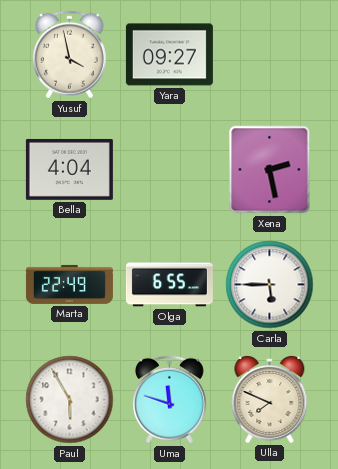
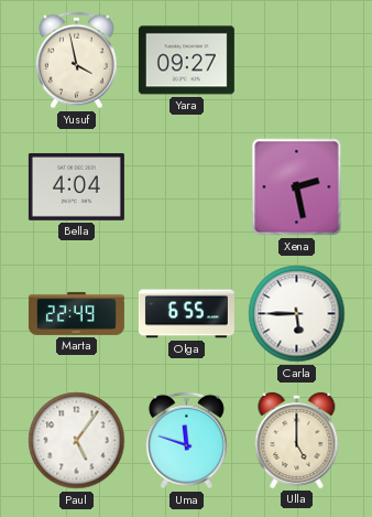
Paul: 5:55 -> 5:06 (77, 441)
Ulla: 7:49 -> 5:00 (297, 440)
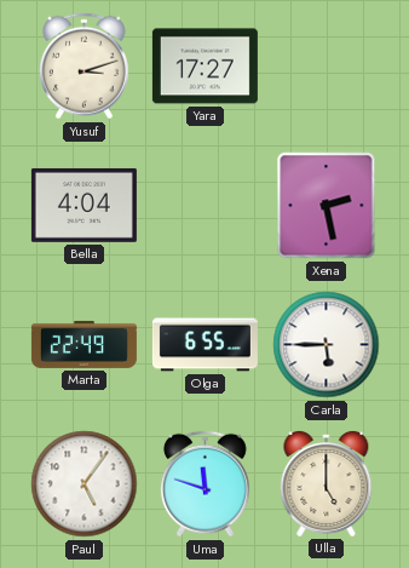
Yusuf: 3:58 -> 3:12 (83, 67)
Yara: 09:27 -> 17:27 (204, 67)
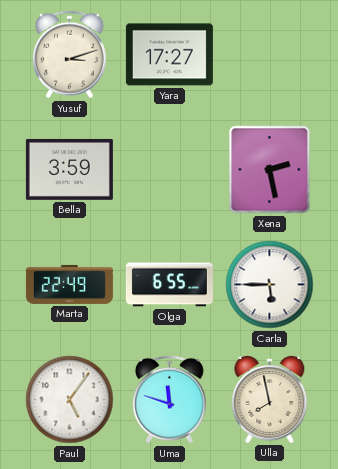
Bella: 4:04 -> 3:59 (69, 169)
Ulla: 5:00 -> 7:58 (270, 399)
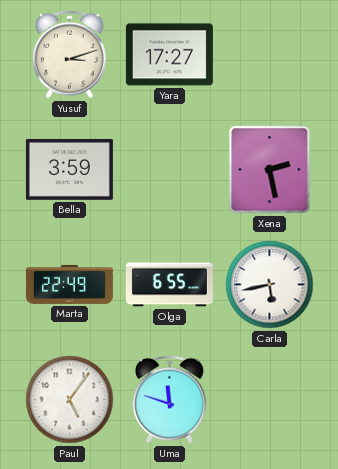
Carla: 5:45 -> 5:43 (270, 285)
Ulla: 7:58 -> none (270, 399)
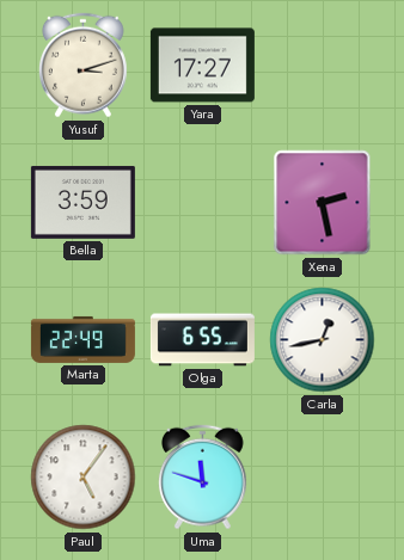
Carla: 5:43 -> 12:43 (323, 340)
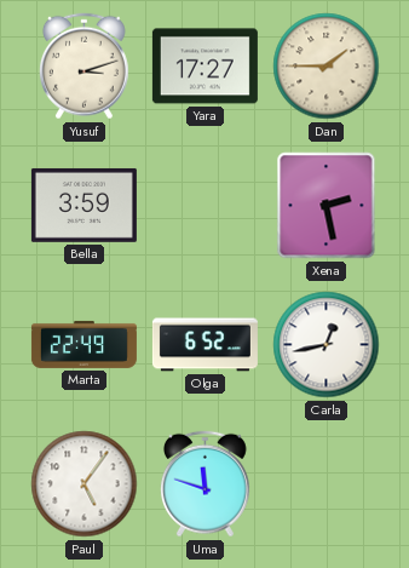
Dan: none -> 1:45 (327, 67)
Olga: 6:55 -> 6:52 (204, 345)
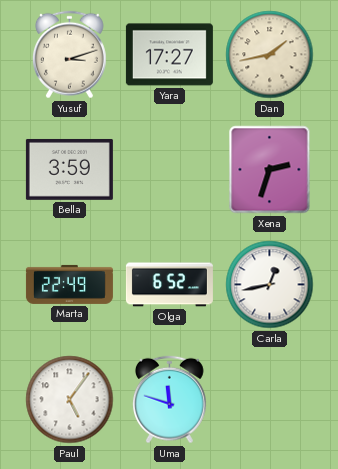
Dan: 1:45 -> 1:43 (270, 55)
Xena: 2:28 -> 2:33 (270, 170)
